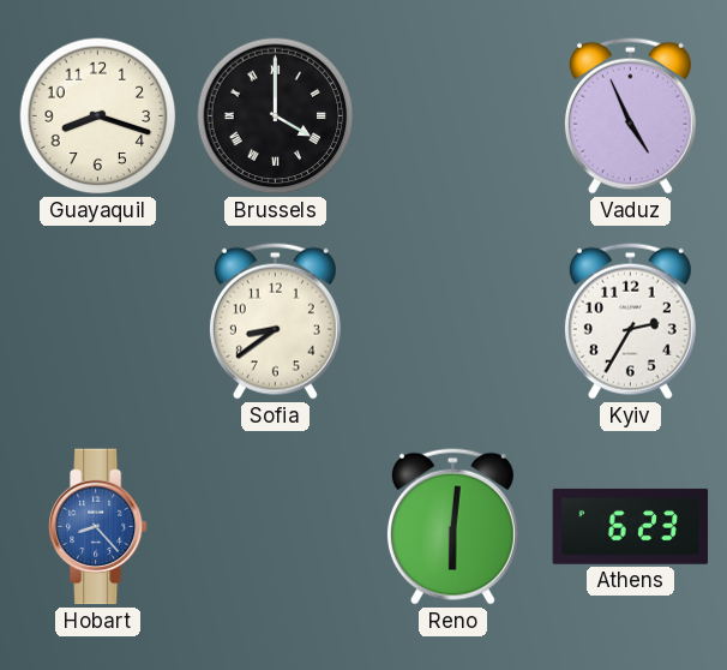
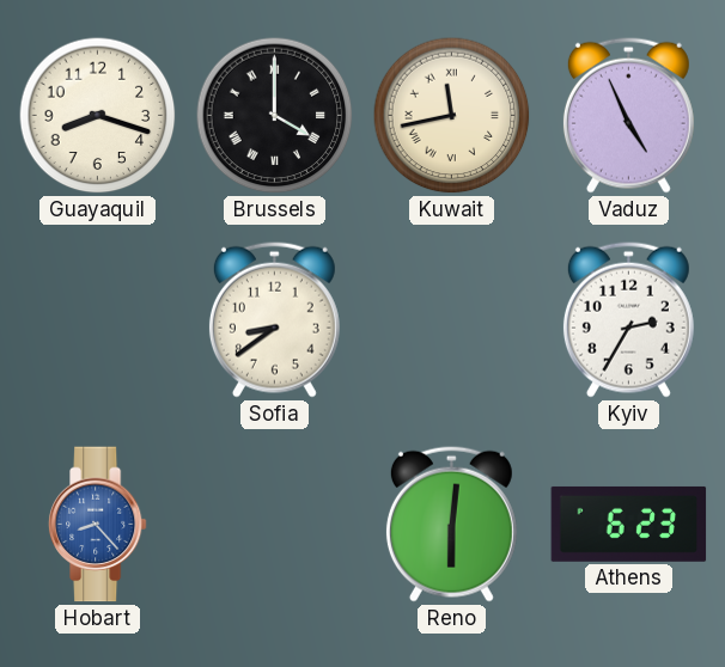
Kuwait: none -> 11:43 (452, 116)
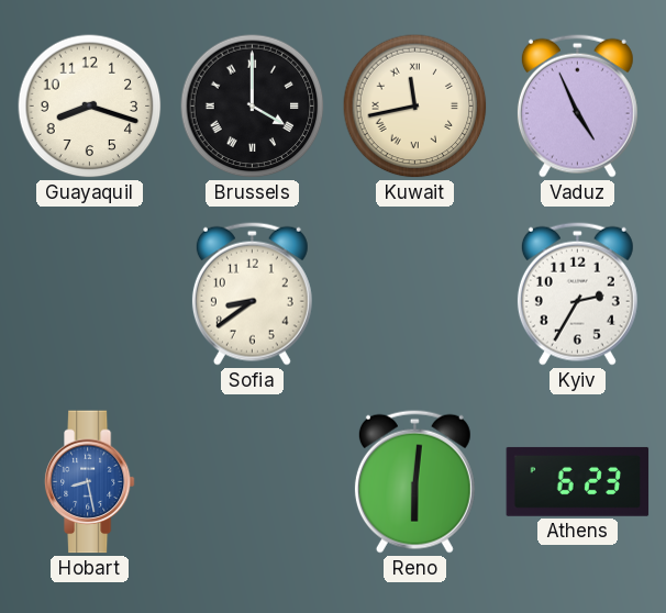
Hobart: 8:23 -> 8:28 (89, 482)
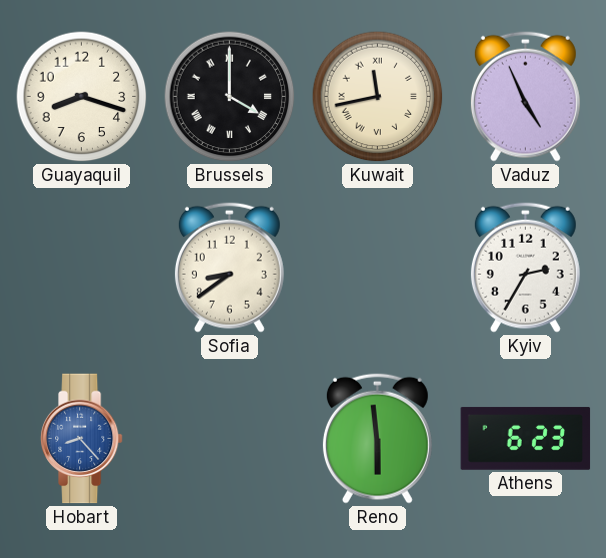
Hobart: 8:28 -> 8:23 (81, 439)
Reno: 6:01 -> 5:59 (377, 438)
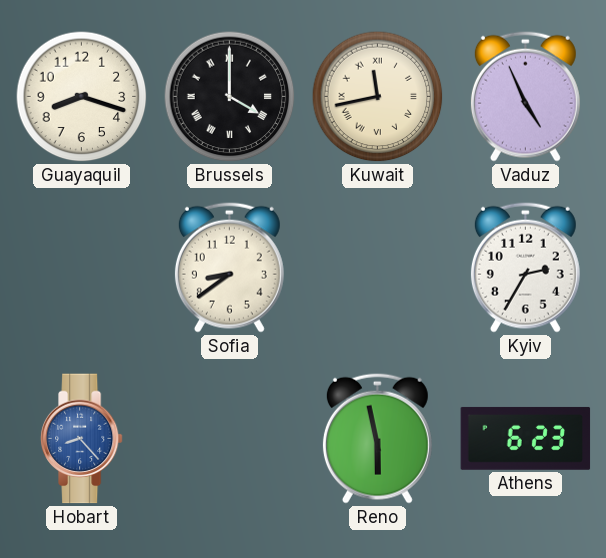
Reno: 5:59 -> 5:58 (377, 438)
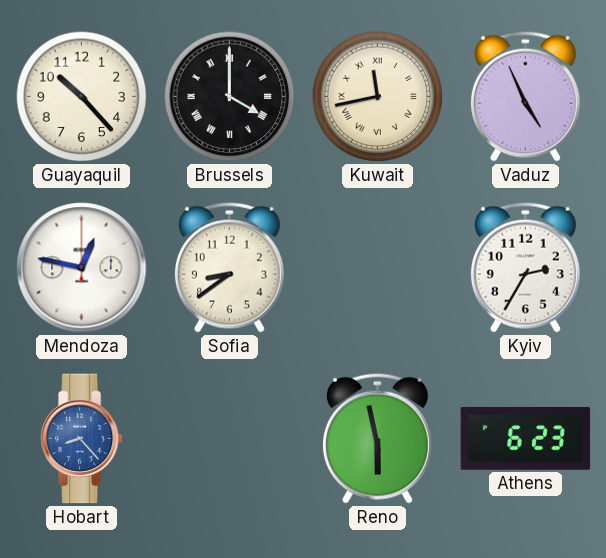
Guayaquil: 8:18 -> 10:23 (82, 97)
Mendoza: none -> 12:47 (82, 268)
